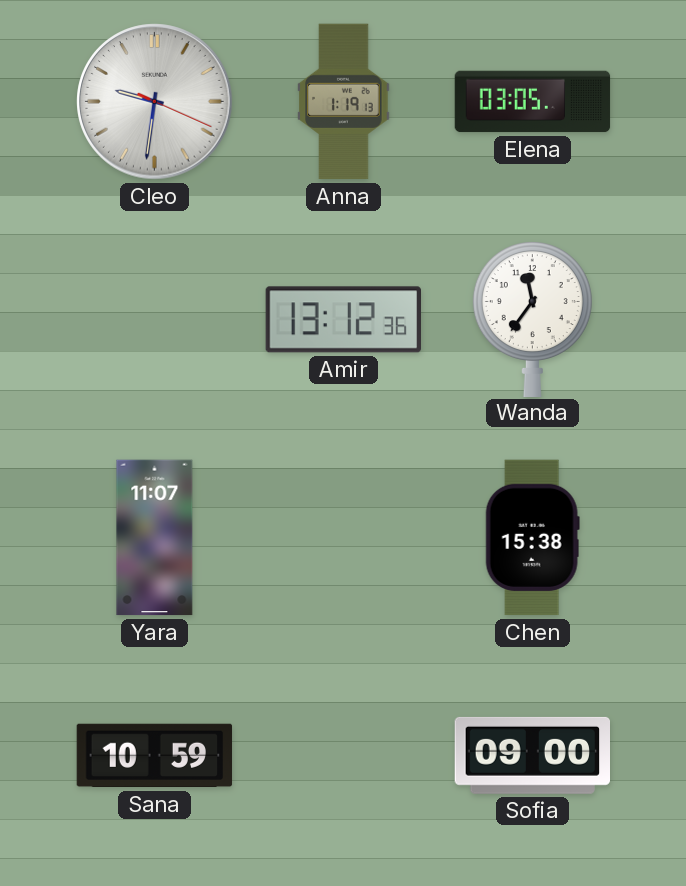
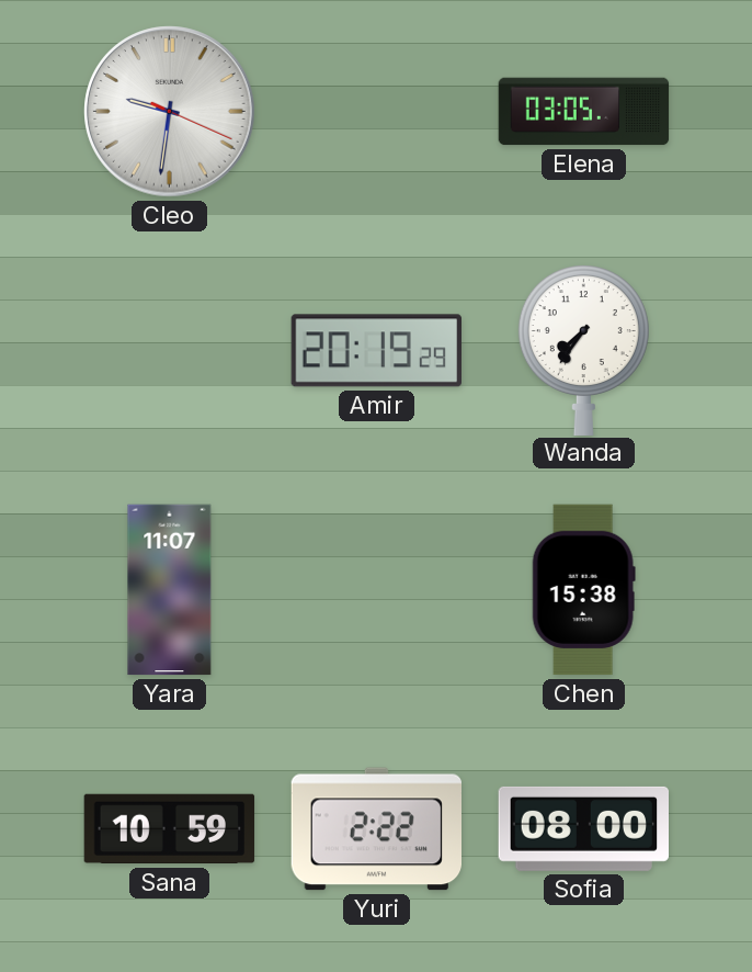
Anna: 1:19 -> none (344, 102)
Amir: 13:12 -> 20:19 (376, 351)
Wanda: 11:36 -> 7:36 (583, 350)
Yuri: none -> 2:22 (376, 829)
Sofia: 09:00 -> 08:00 (584, 828)
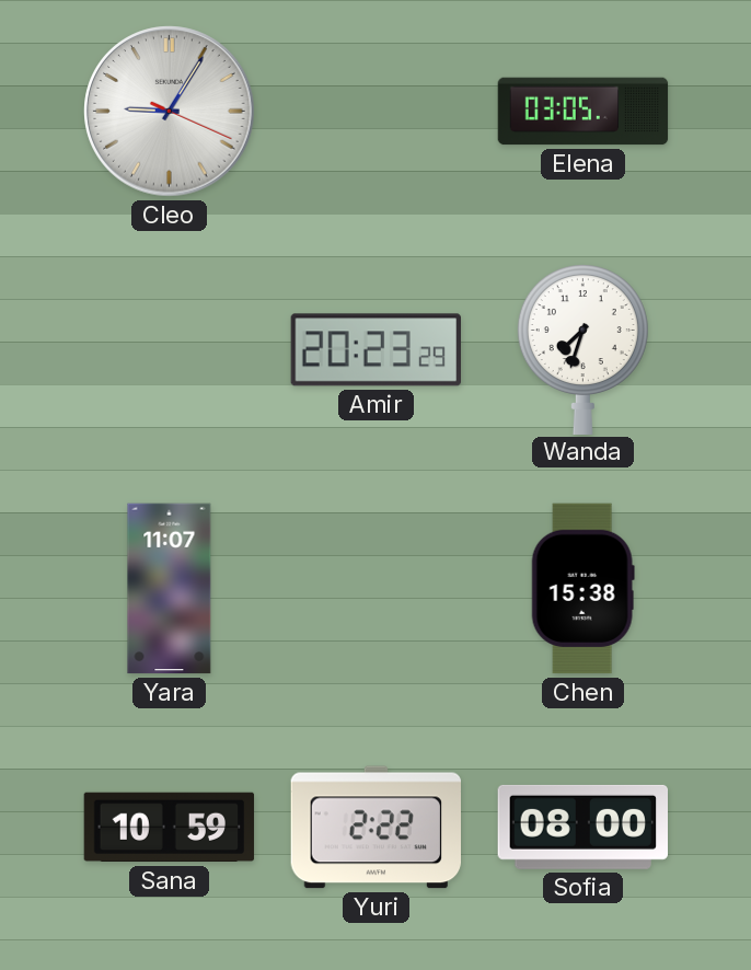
Cleo: 9:31 -> 9:05 (170, 112)
Amir: 20:19 -> 20:23 (376, 350)
Wanda: 7:36 -> 7:33 (582, 349)
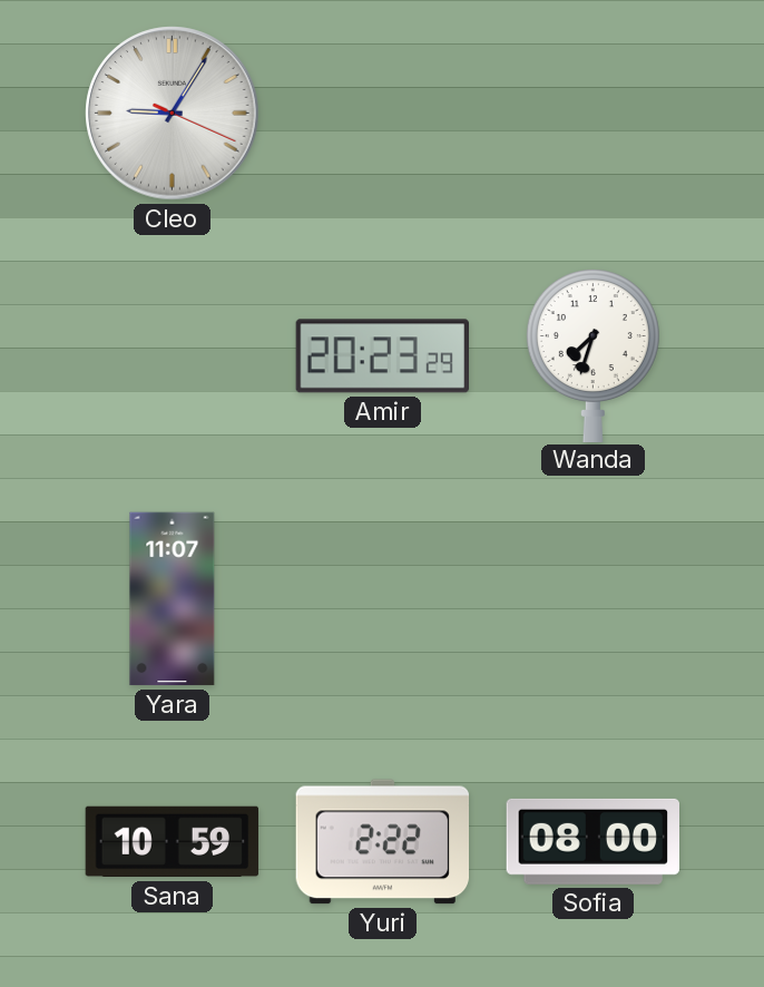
Elena: 03:05 -> none (584, 112)
Chen: 15:38 -> none (582, 589)
